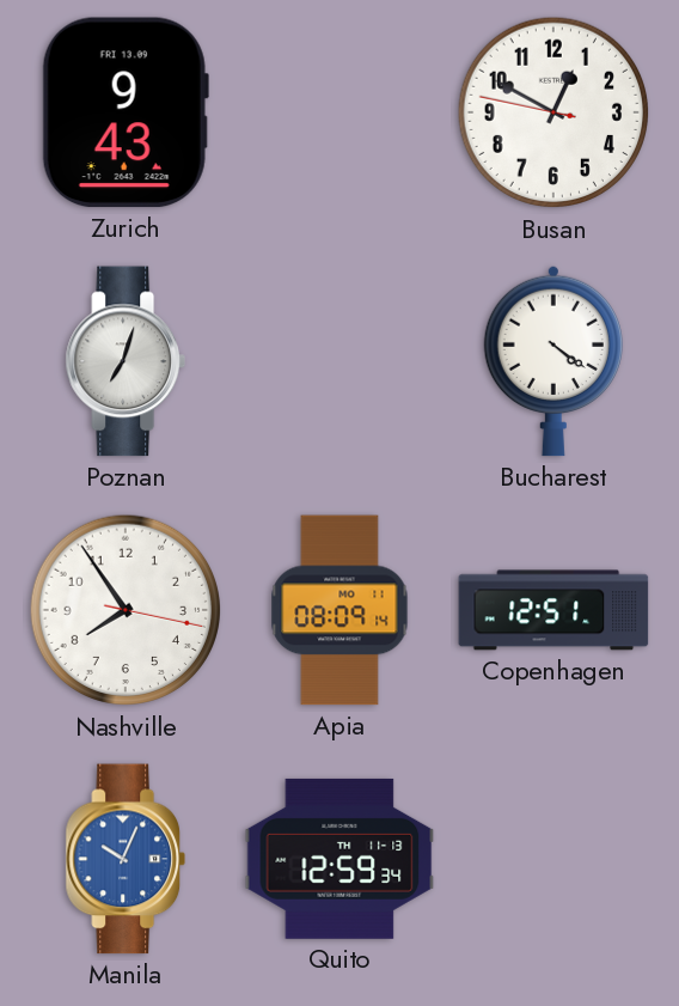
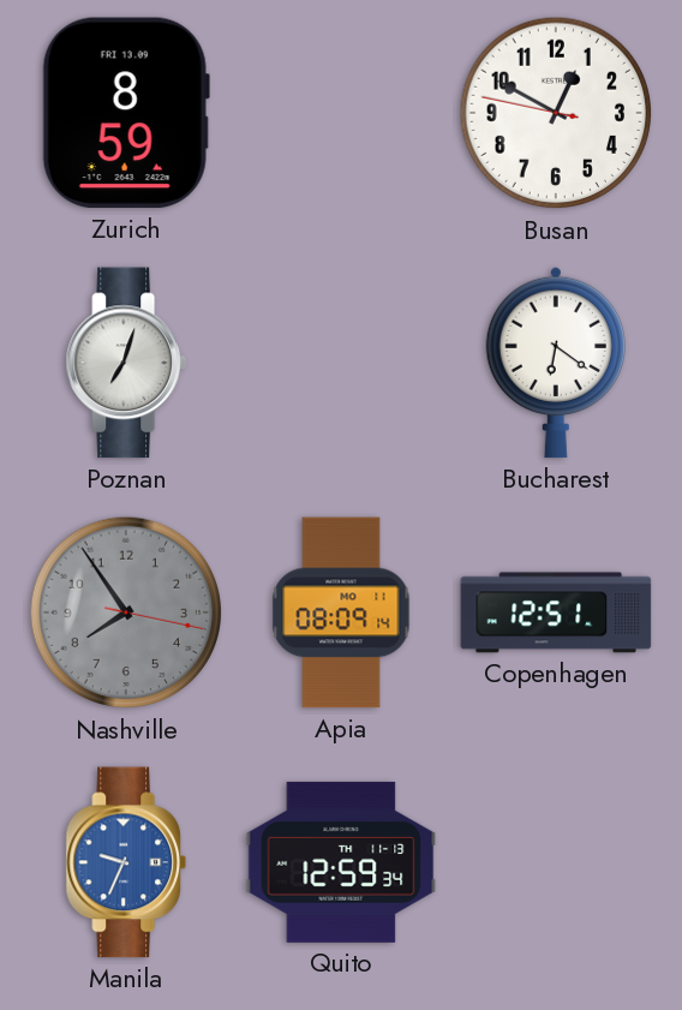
Zurich: 9:43 -> 8:59 (126, 113)
Bucharest: 4:21 -> 6:21 (555, 363)
Nashville dial: white -> grey (126, 612)
Manila: 10:04 -> 9:34 (125, 862)
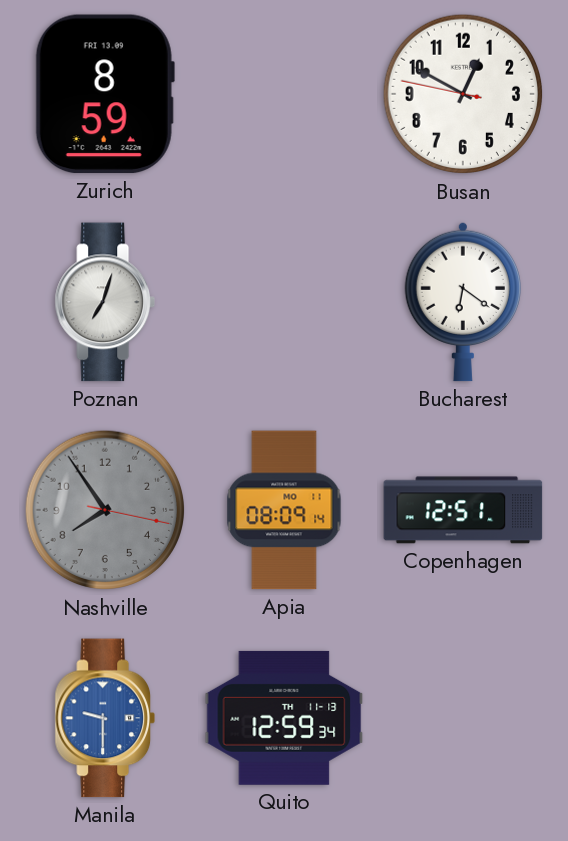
Manila: 9:34 -> 9:30 (104, 718)
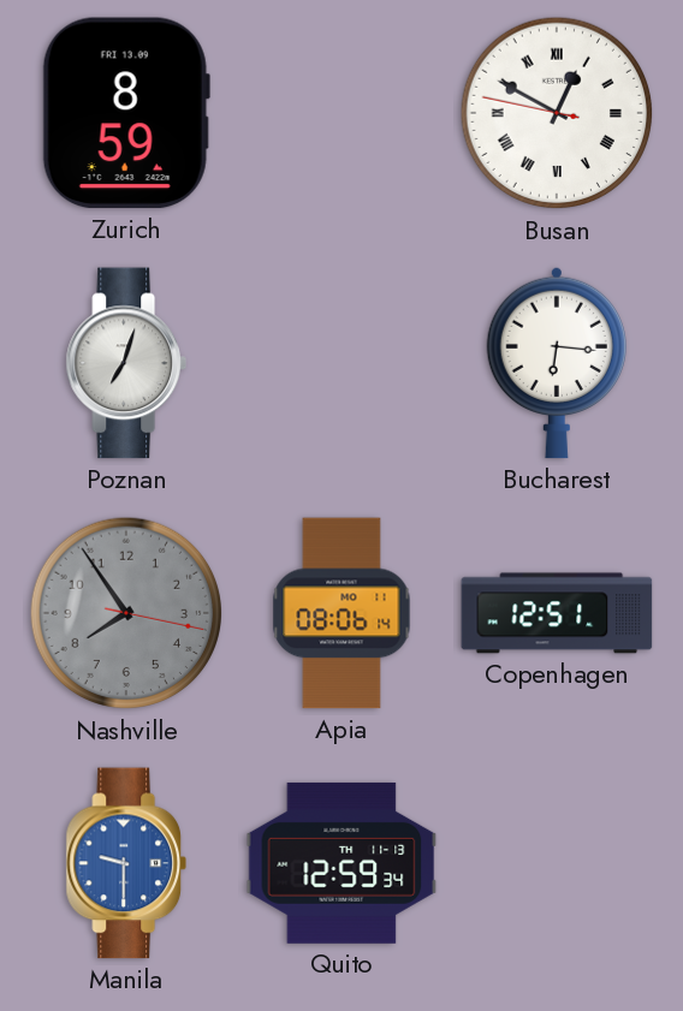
Busan numerals: Arabic -> Roman (557, 113)
Bucharest: 6:21 -> 6:16 (556, 363)
Apia: 08:09 -> 08:06 (341, 613)
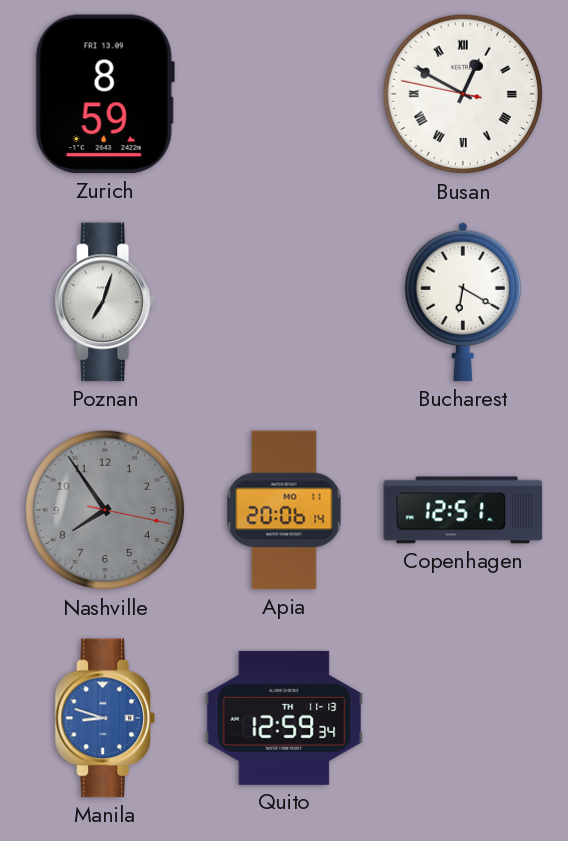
Bucharest: 6:16 -> 6:20 (462, 302)
Apia: 08:06 -> 20:06 (284, 510)
Manila: 9:30 -> 8:48 (104, 718)
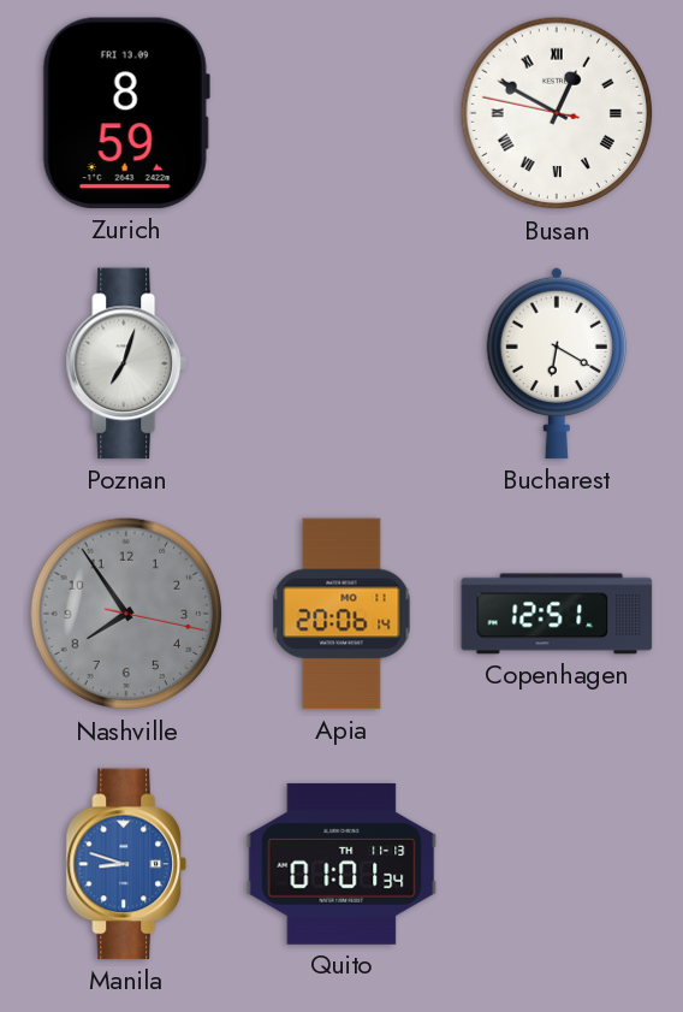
Quito: 12:59 -> 01:01 (341, 864)
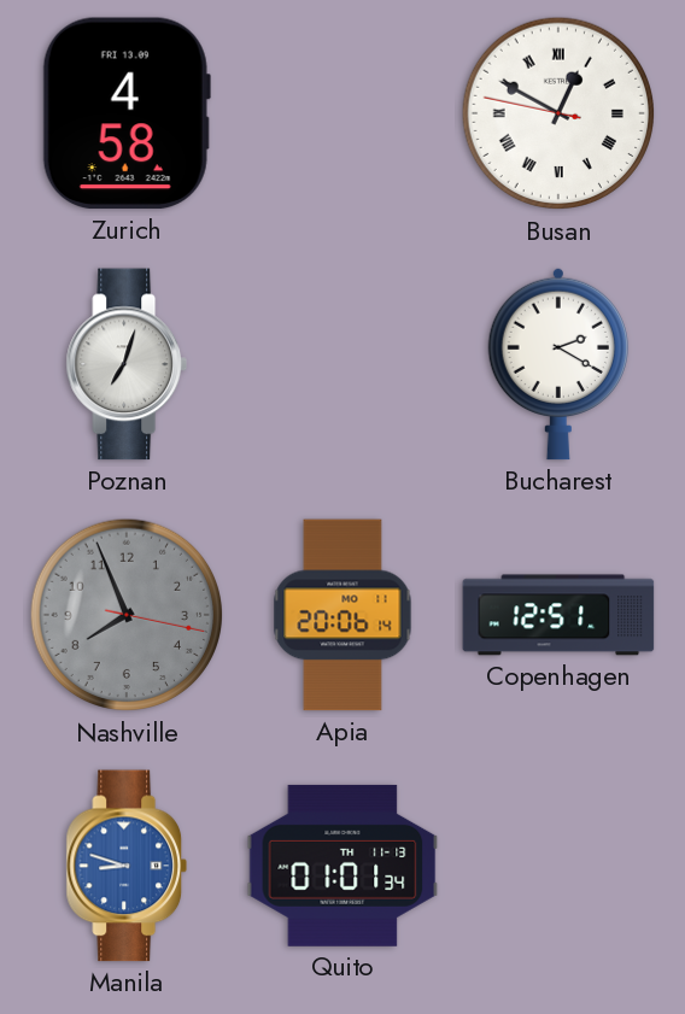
Zurich: 8:59 -> 4:58 (127, 113)
Bucharest: 6:20 -> 2:20 (557, 364)
Nashville: 7:54 -> 7:56 (127, 615)
